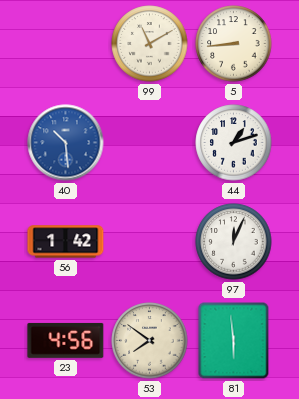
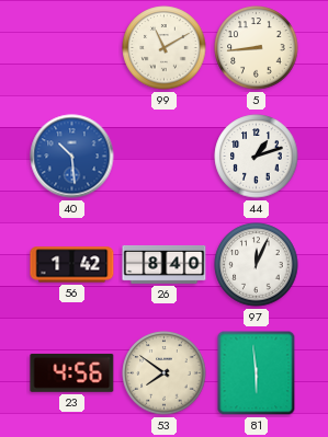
26: none -> 8:40 (165, 264)
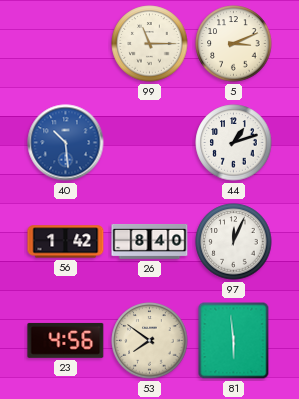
99: 11:10 -> 11:15 (150, 44)
5: 8:44 -> 3:11 (234, 44)
